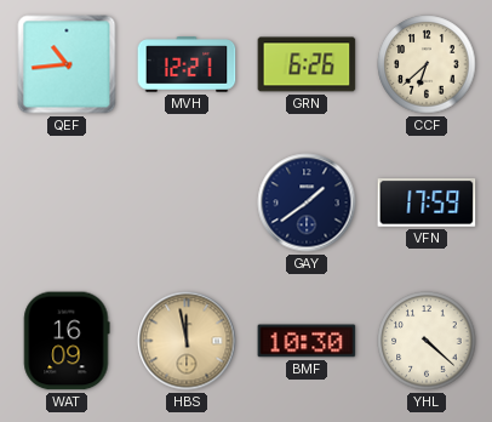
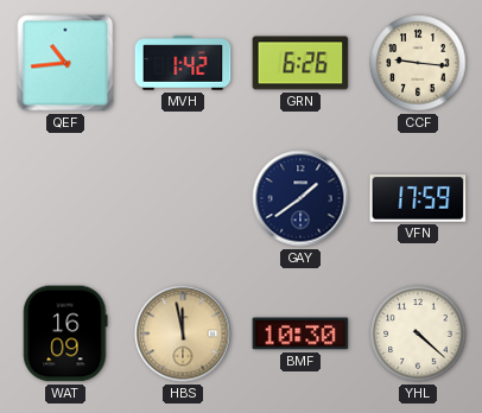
MVH: 12:21 -> 1:42 (183, 63)
CCF: 6:38 -> 9:16 (418, 63)
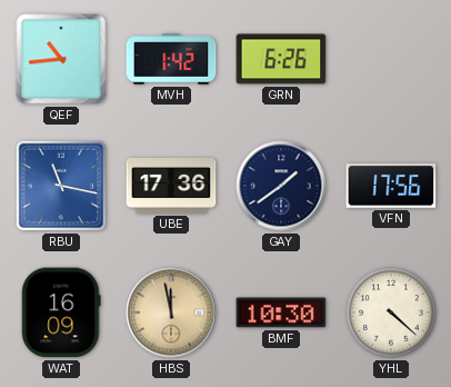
CCF: 9:16 -> none (418, 63)
RBU: none -> 11:17 (61, 186)
UBE: none -> 17:36 (171, 187)
VFN: 17:59 -> 17:56 (391, 186)
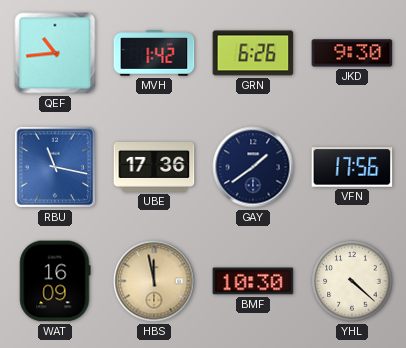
JKD: none -> 9:30 (352, 53)
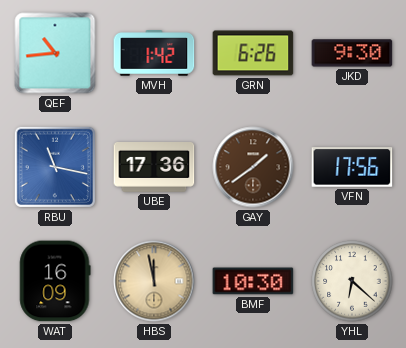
GAY dial: navy -> brown (253, 167)
YHL: 4:22 -> 6:22 (352, 281)
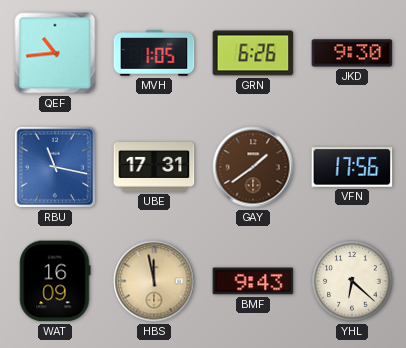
MVH: 1:42 -> 1:05 (154, 53)
UBE: 17:36 -> 17:31 (154, 168)
BMF: 10:30 -> 9:43 (253, 281)
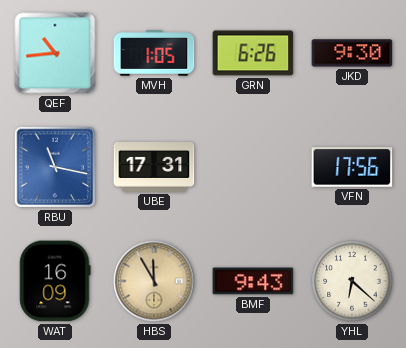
GAY: 1:39 -> none (253, 167)
HBS: 11:58 -> 11:55 (154, 281)
